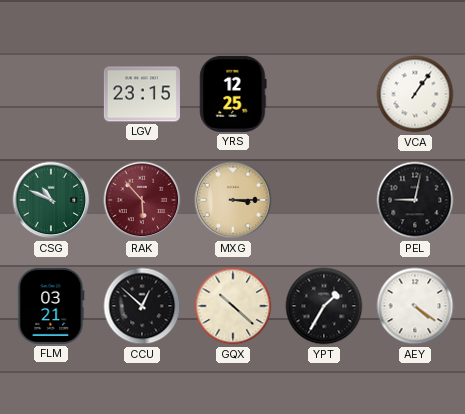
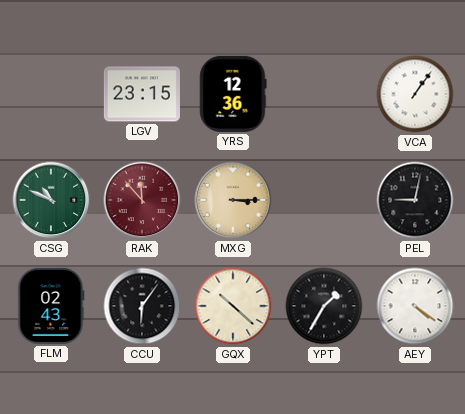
YRS: 12:25 -> 12:36 (233, 94)
RAK: 5:53 -> 11:53 (142, 200)
FLM: 03:21 -> 02:43 (51, 306)
CCU: 12:52 -> 6:06 (142, 306)
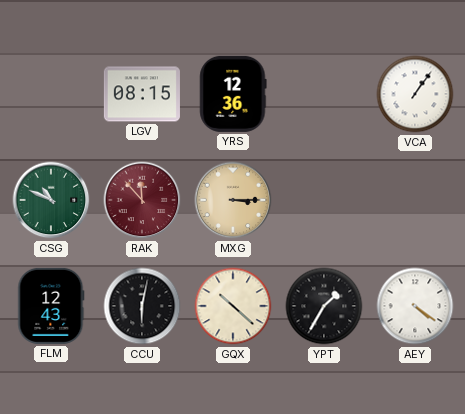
LGV: 23:15 -> 08:15 (142, 94)
PEL: 9:02 -> none (415, 200)
FLM: 02:43 -> 12:43 (51, 306)
CCU: 6:06 -> 6:02 (142, 306)
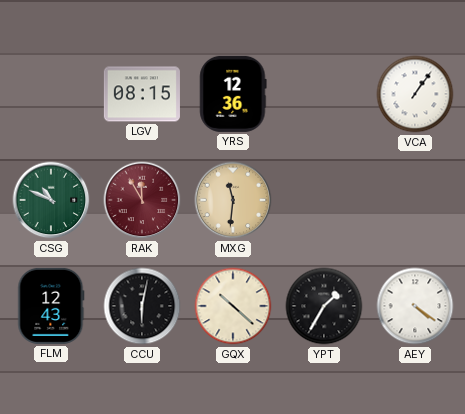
RAK: 11:53 -> 11:55 (142, 200)
MXG: 3:15 -> 11:31 (233, 200)
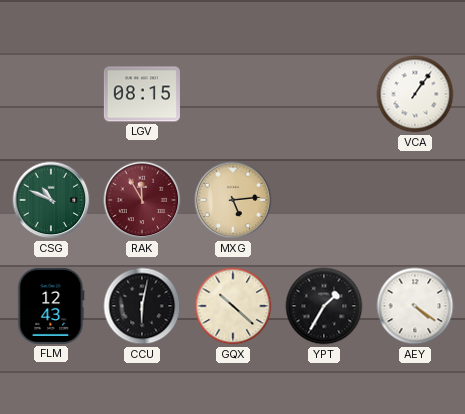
YRS: 12:36 -> none (233, 94)
MXG: 11:31 -> 5:14 (233, 200)
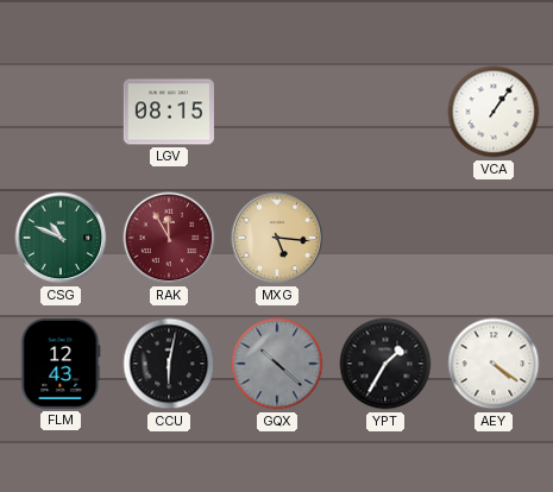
MXG: 5:14 -> 5:16 (277, 238)
GQX dial: cream -> grey (277, 364)
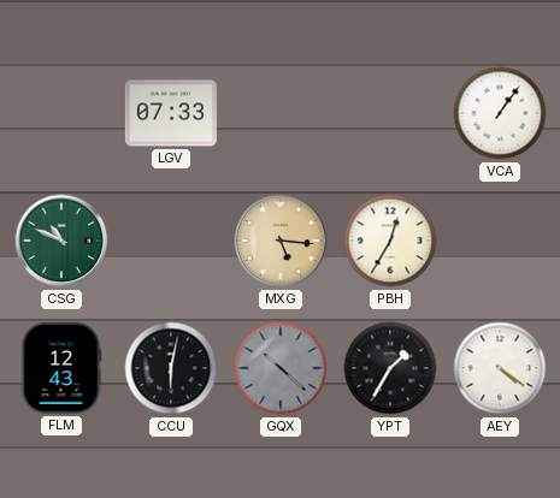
LGV: 08:15 -> 07:33 (171, 113)
RAK: 11:55 -> none (169, 238)
PBH: none -> 12:35 (390, 241)
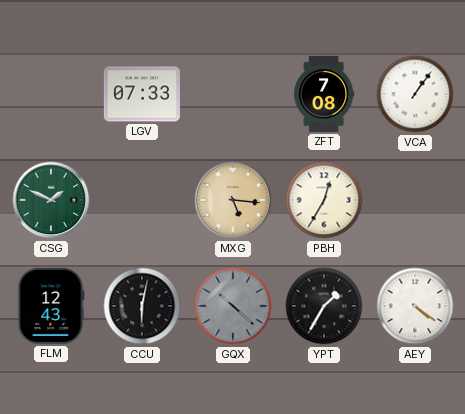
ZFT: none -> 7:08 (324, 94)
CSG: 10:49 -> 1:49 (51, 200)
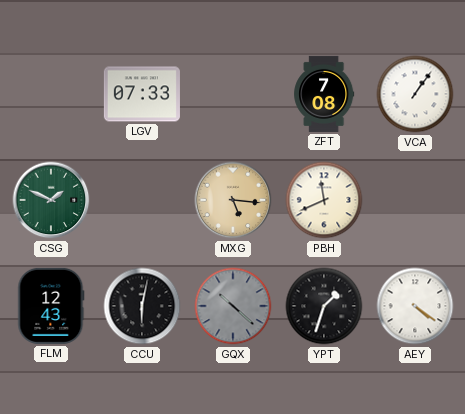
PBH: 12:35 -> 11:41 (324, 200)
YPT: 1:35 -> 1:33 (324, 306)
